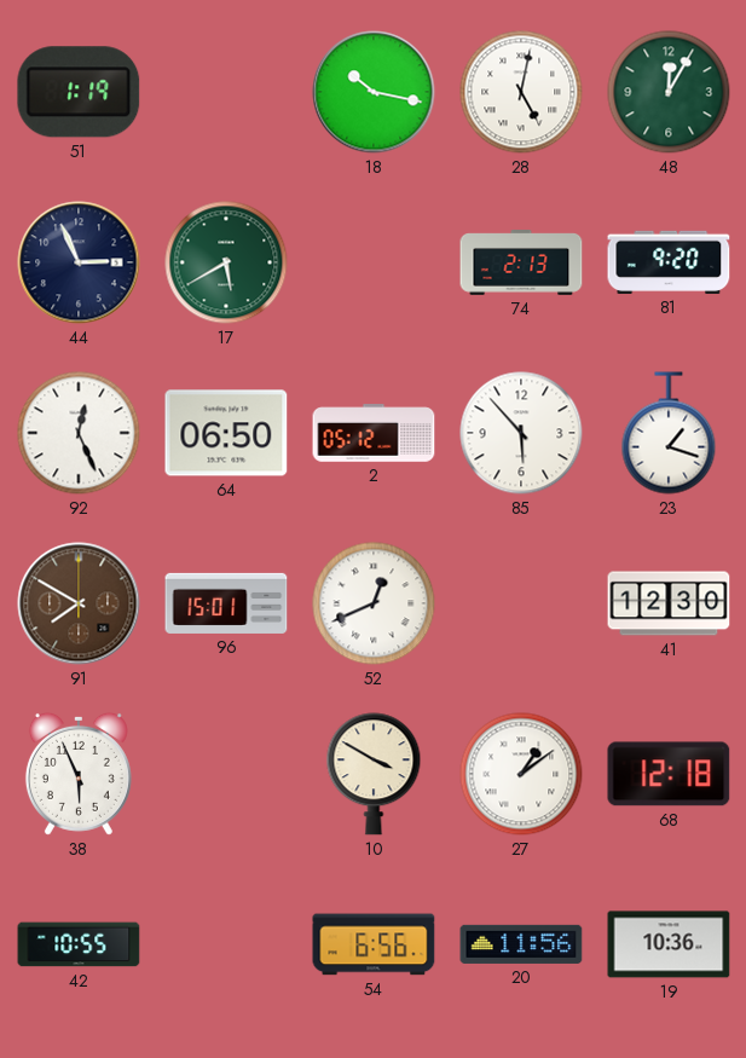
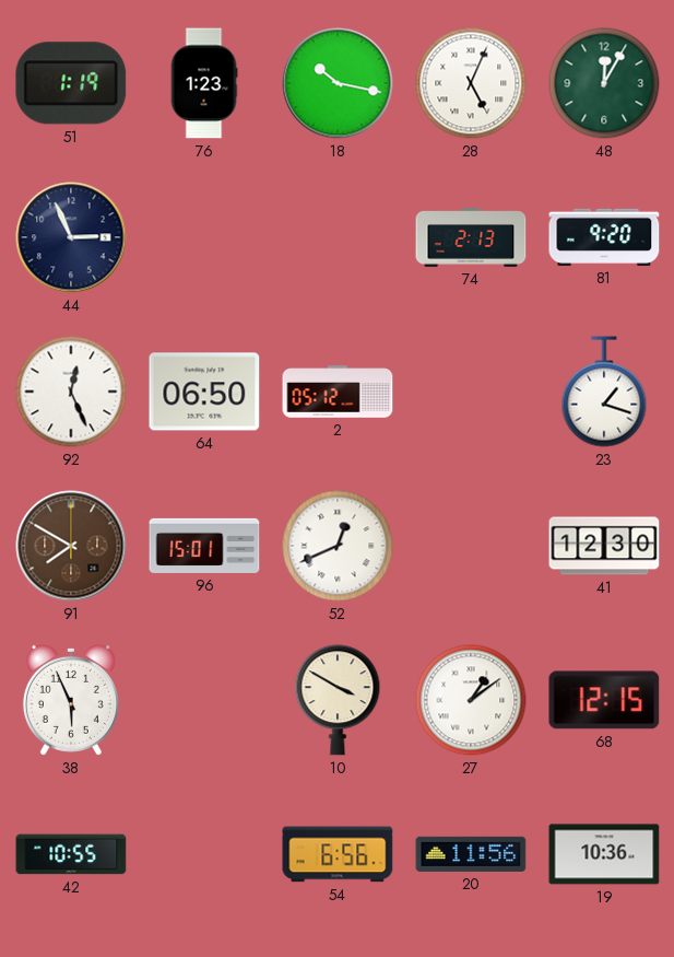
76: none -> 1:23 (204, 83)
28: 5:02 -> 5:04 (471, 83)
17: 5:40 -> none (226, 262)
85: 5:53 -> none (521, 433)
68: 12:18 -> 12:15 (604, 700)
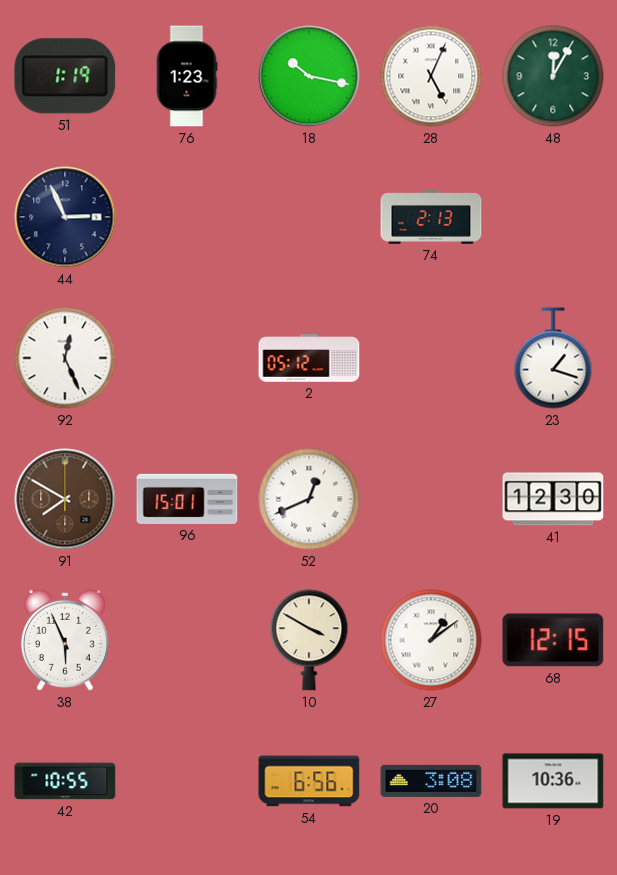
81: 9:20 -> none (604, 237)
64: 06:50 -> none (204, 392)
20: 11:56 -> 3:08 (431, 781)
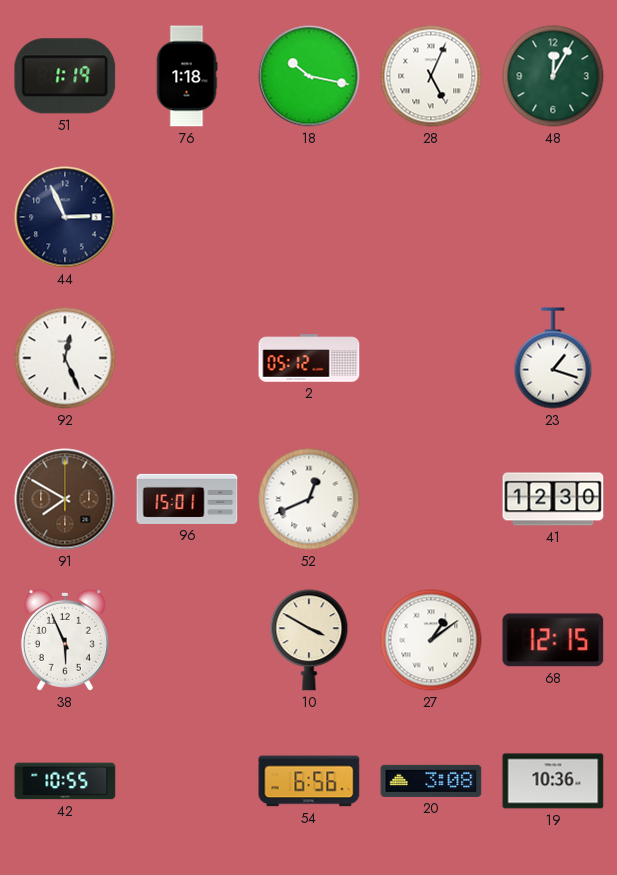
76: 1:23 -> 1:18 (187, 76)
74: 2:13 -> none (431, 217)
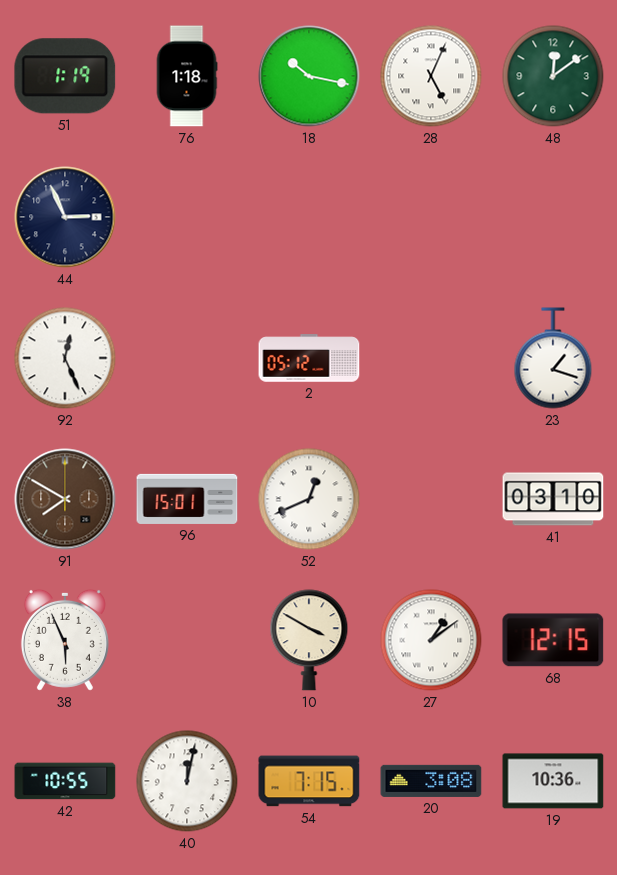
48: 12:05 -> 12:09 (553, 76)
41: 12:30 -> 03:10 (553, 499)
40: none -> 12:02 (187, 781)
54: 6:56 -> 7:15 (309, 781)
